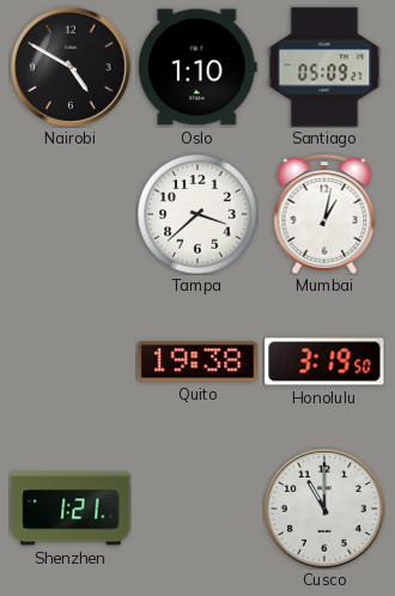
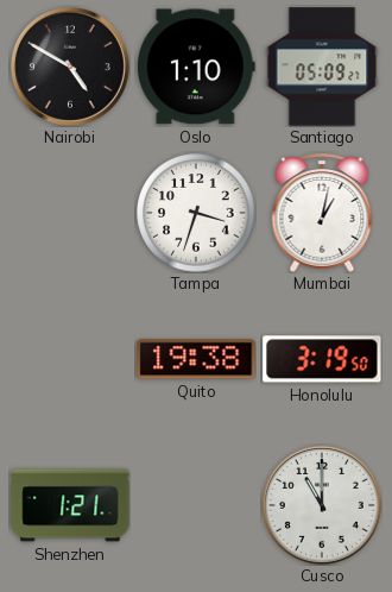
Tampa: 3:38 -> 3:33 (196, 213)
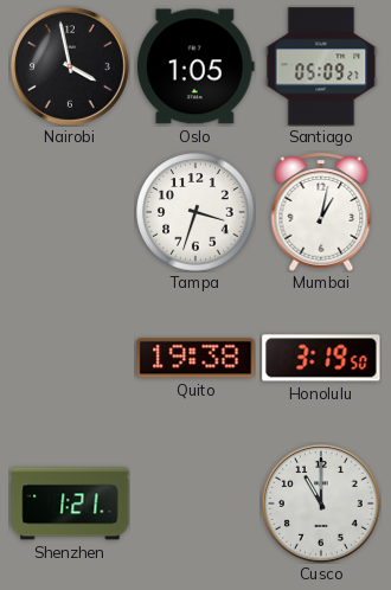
Nairobi: 4:50 -> 3:58 (70, 66)
Oslo: 1:10 -> 1:05 (195, 66)
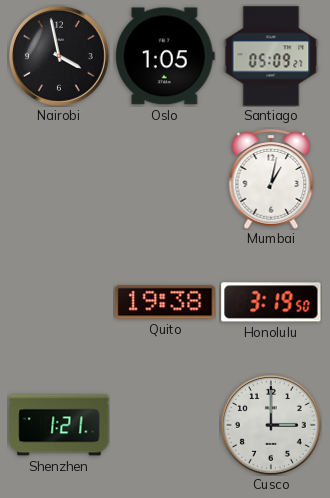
Tampa: 3:33 -> none (195, 212)
Cusco: 11:00 -> 3:00 (271, 425)
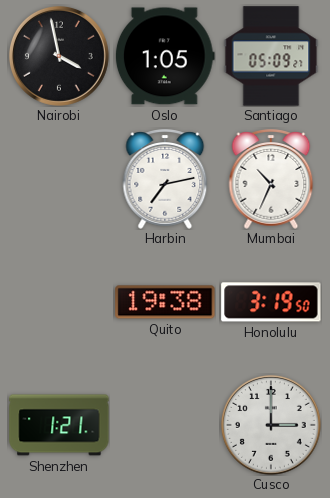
Harbin: none -> 7:13 (165, 179)
Mumbai: 1:02 -> 10:34 (271, 179)
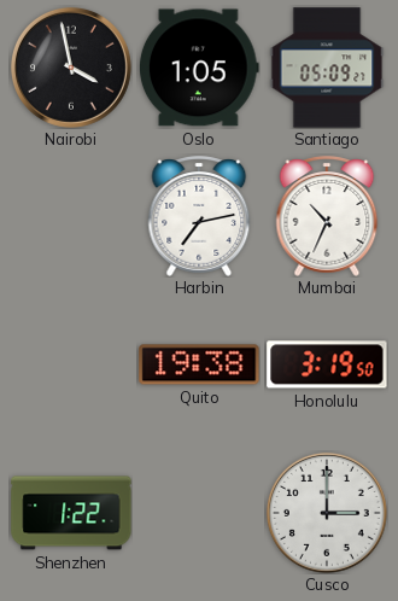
Shenzhen: 1:21 -> 1:22 (71, 513)
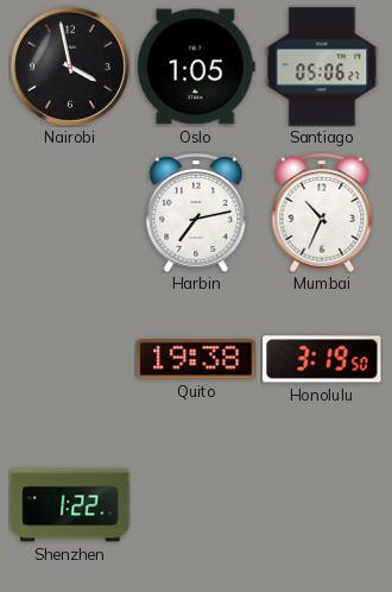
Santiago: 05:09 -> 05:06 (322, 67)
Cusco: 3:00 -> none (327, 513)
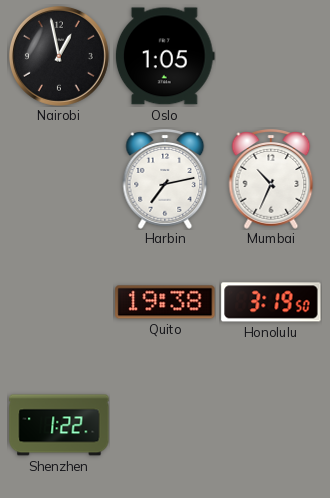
Nairobi: 3:58 -> 12:58 (59, 56)
Santiago: 05:06 -> none (322, 67)
